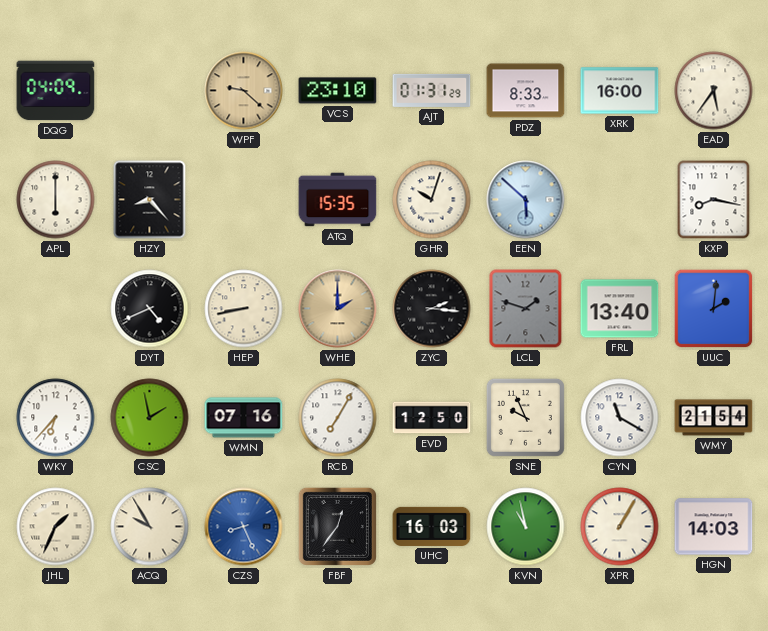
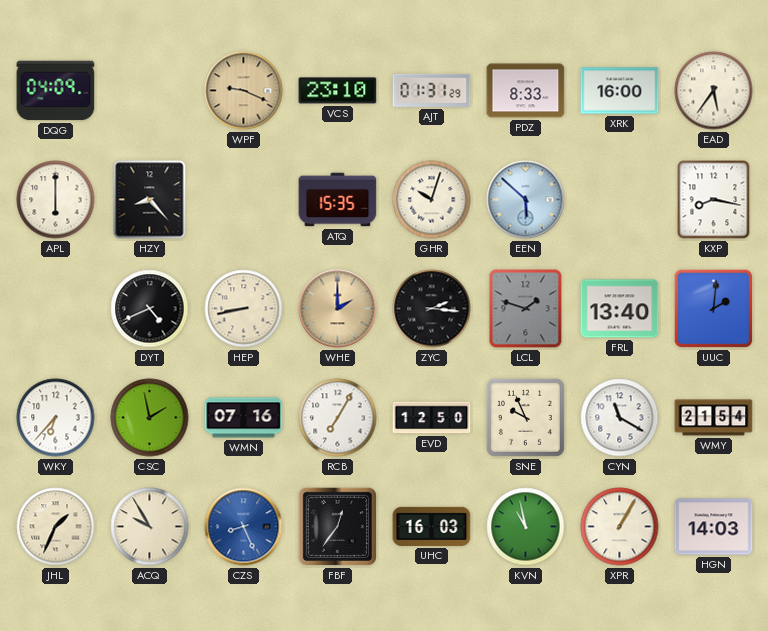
WPF: 9:22 -> 9:19 (244, 91)
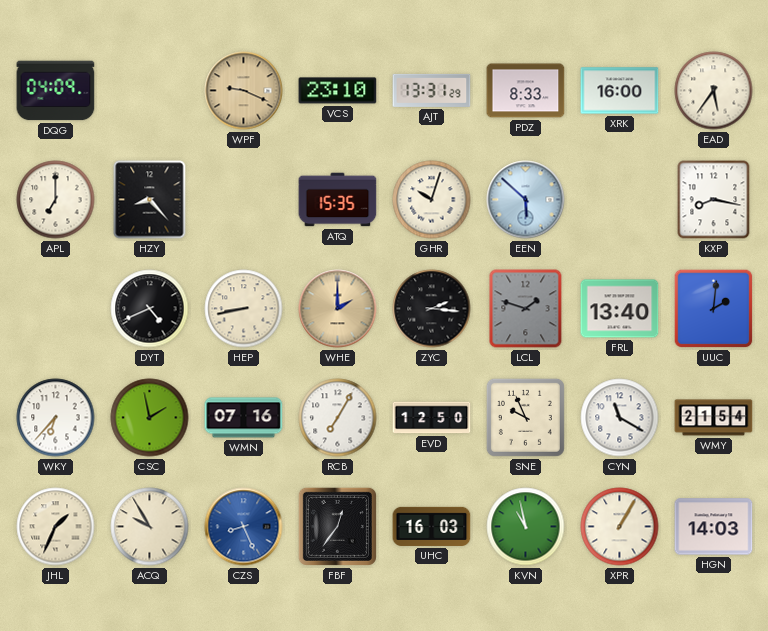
AJT: 01:31 -> 13:31 (432, 90)
APL: 6:00 -> 7:00 (56, 200)
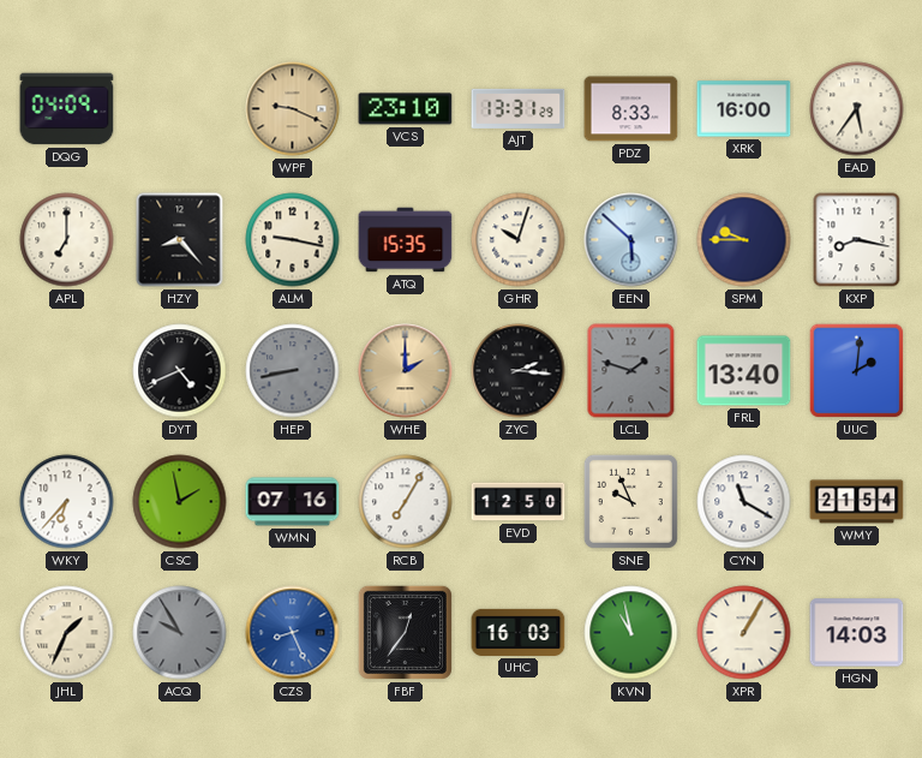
ALM: none -> 9:17 (293, 240)
SPM: none -> 9:45 (744, 240)
HEP dial: cream -> grey (293, 371)
ACQ dial: cream -> grey (180, 633)
